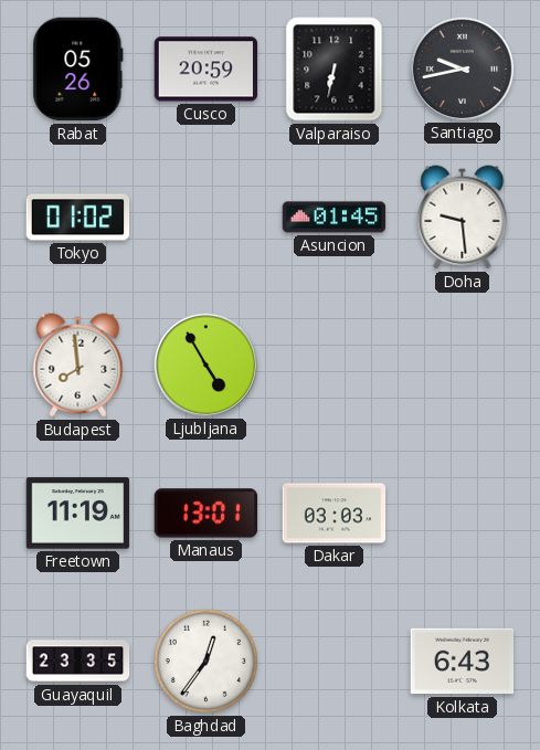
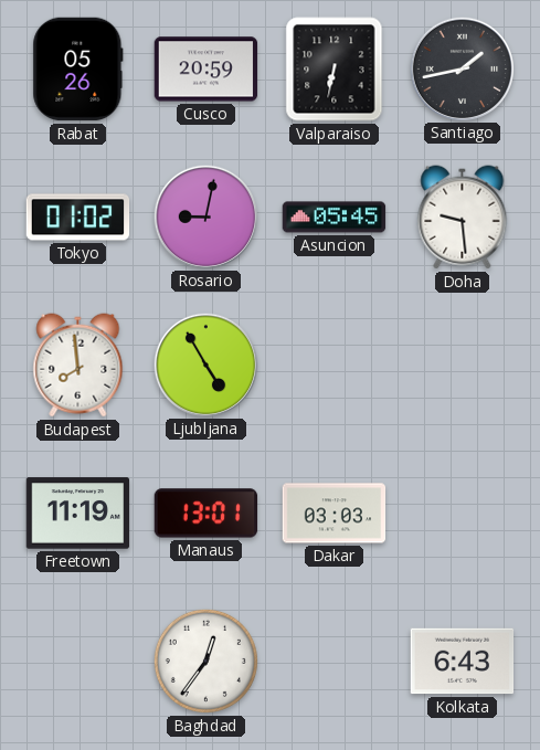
Santiago: 9:43 -> 1:43 (462, 68)
Rosario: none -> 9:02 (205, 216)
Asuncion: 01:45 -> 05:45 (335, 218)
Guayaquil: 23:35 -> none (78, 662)
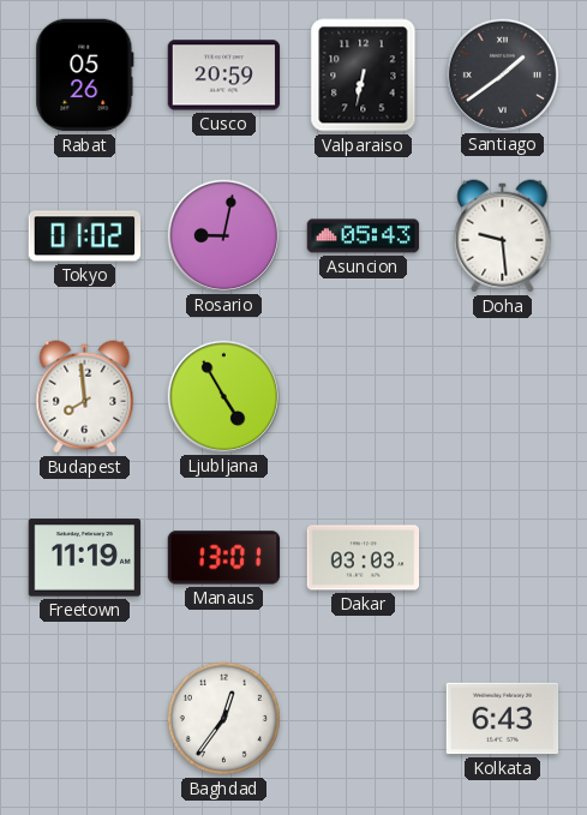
Santiago: 1:43 -> 1:39 (502, 74)
Asuncion: 05:45 -> 05:43 (364, 236)
